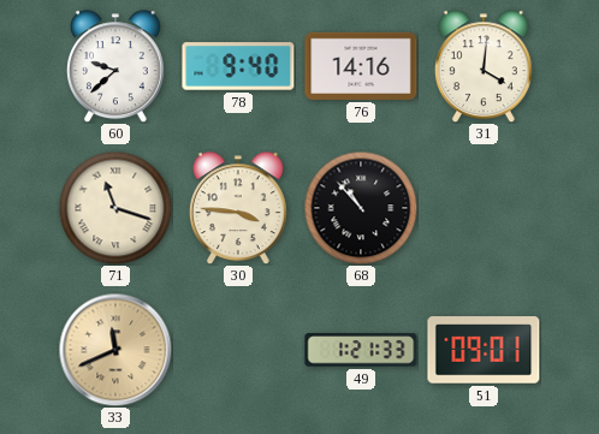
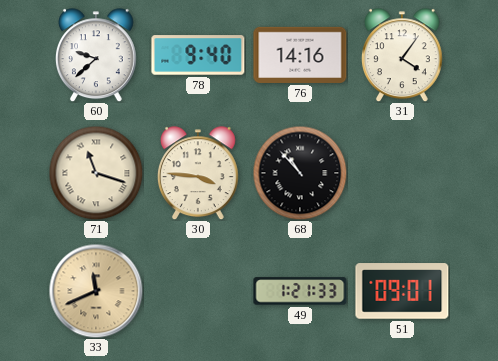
31: 4:01 -> 4:06 (402, 55)
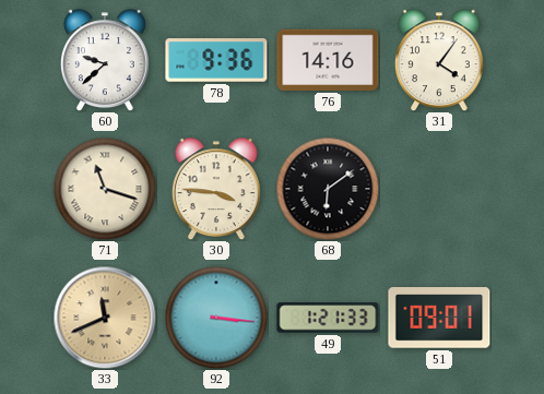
78: 9:40 -> 9:36 (216, 60)
68: 10:53 -> 6:09 (328, 189)
92: none -> 3:16 (216, 318)
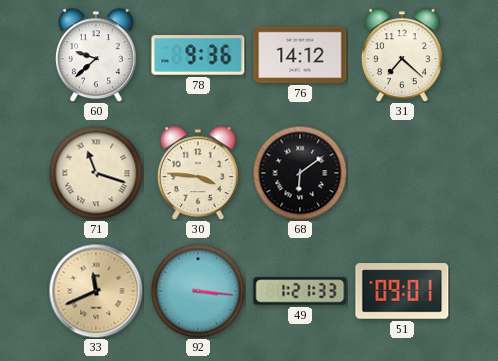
76: 14:16 -> 14:12 (300, 55)
31: 4:06 -> 7:22 (402, 55)
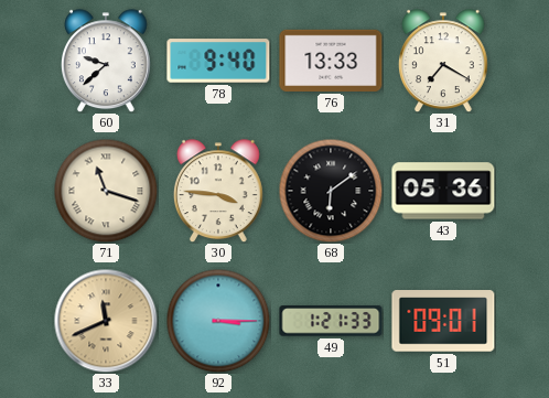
78: 9:36 -> 9:40 (218, 61)
76: 14:12 -> 13:33 (331, 61)
31: 7:22 -> 7:20 (443, 61)
43: none -> 05:36 (443, 191)
92: 3:16 -> 3:15 (218, 321)
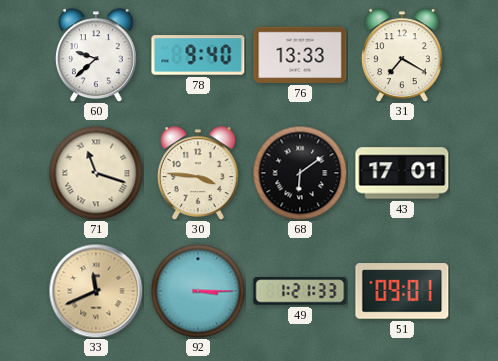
43: 05:36 -> 17:01 (402, 173)
